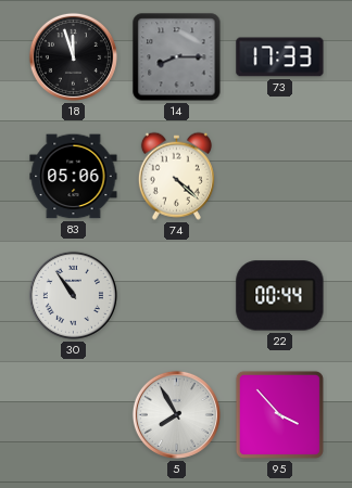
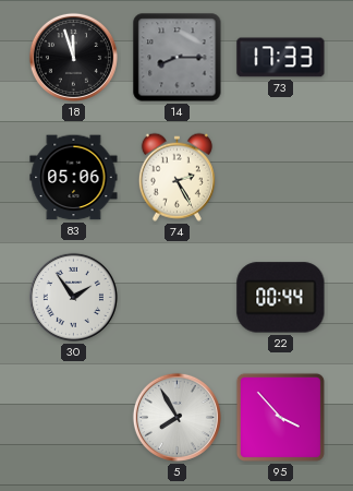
74: 4:22 -> 2:25 (176, 177)
30: 10:54 -> 1:54 (73, 297)
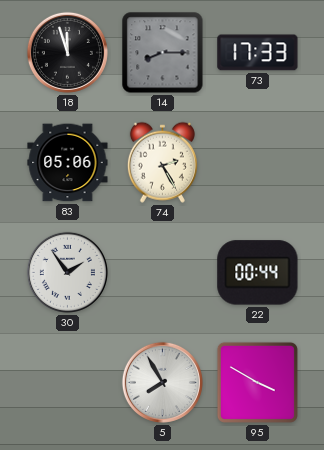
95: 3:53 -> 3:50 (257, 382)
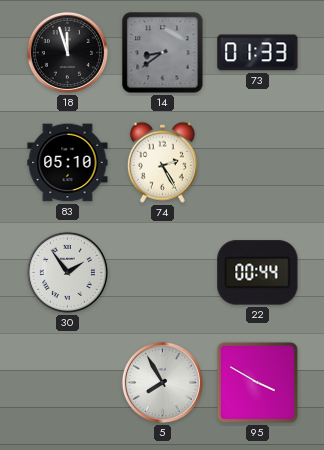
14: 8:15 -> 8:39 (163, 53)
73: 17:33 -> 01:33 (258, 53)
83: 05:06 -> 05:10 (68, 163)
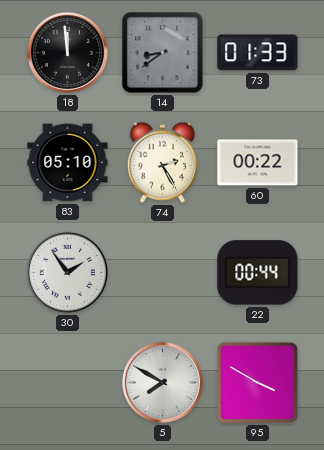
18: 11:57 -> 11:59 (67, 52)
60: none -> 00:22 (258, 163)
5: 7:55 -> 7:50 (162, 382)
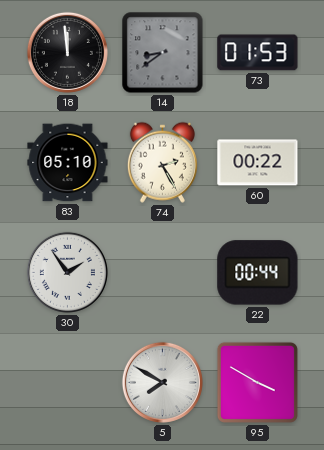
73: 01:33 -> 01:53 (258, 53)
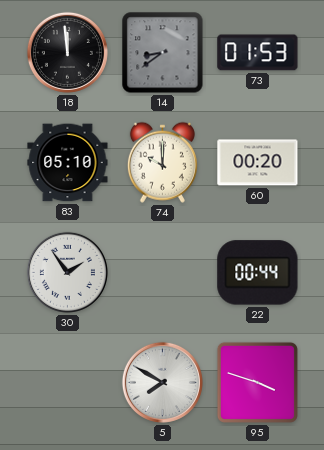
74: 2:25 -> 10:00 (162, 162)
60: 00:22 -> 00:20 (258, 163)
95: 3:50 -> 3:48 (257, 382)
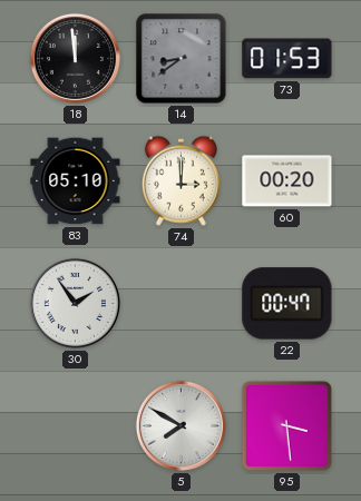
74: 10:00 -> 3:00 (180, 180)
22: 00:44 -> 00:47 (287, 304)
95: 3:48 -> 3:29 (286, 425)
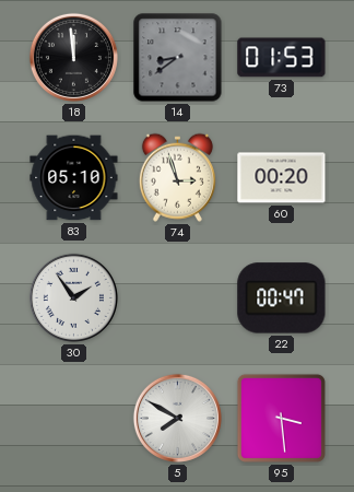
74: 3:00 -> 2:57 (177, 177)
